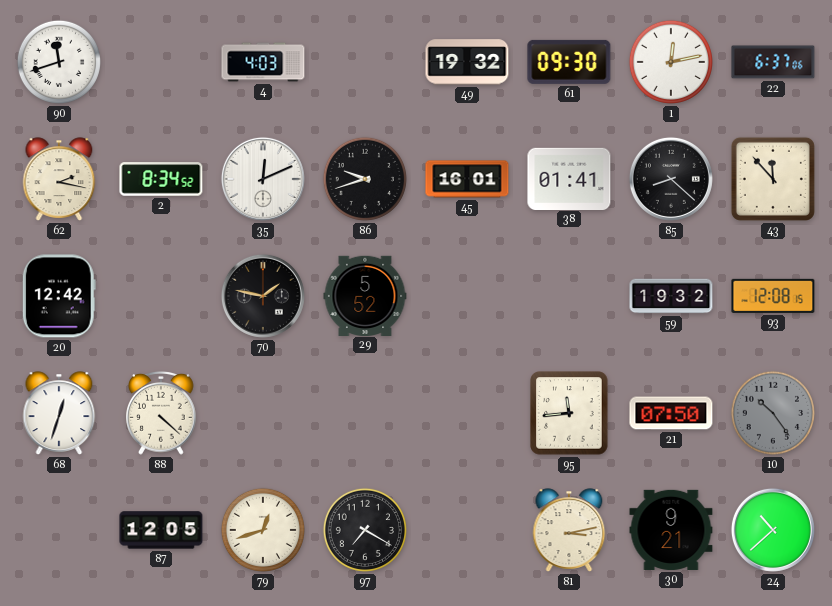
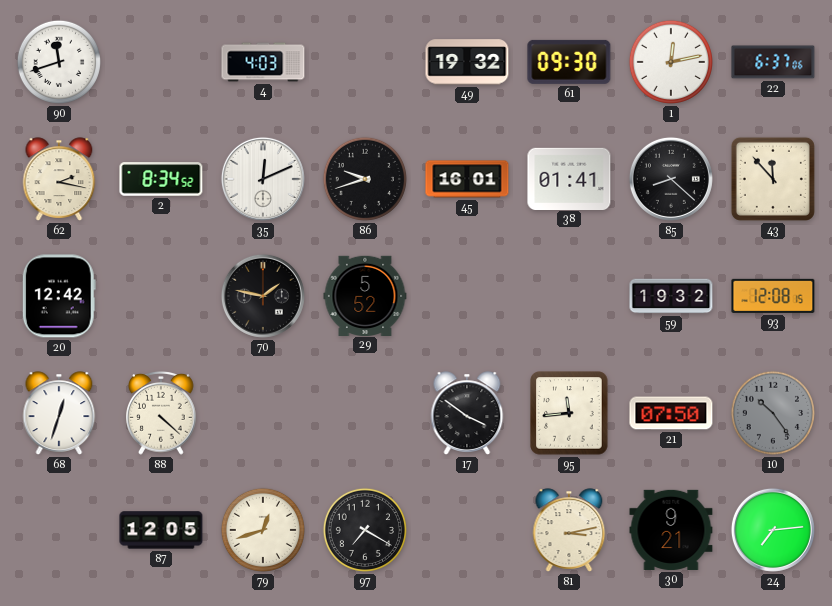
17: none -> 3:51 (467, 413)
24: 10:38 -> 7:14 (773, 530)
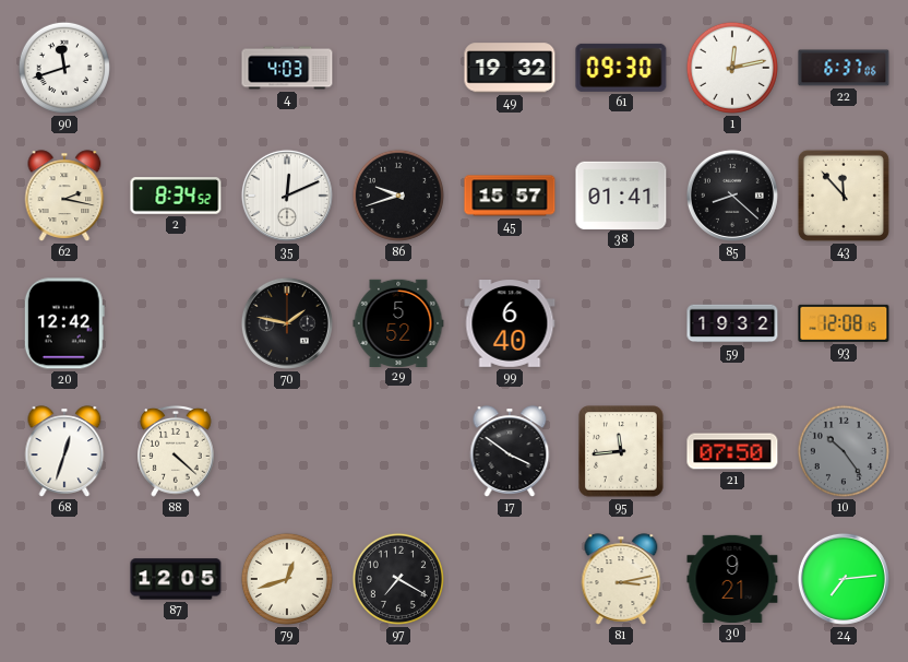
45: 16:01 -> 15:57 (510, 196)
99: none -> 6:40 (510, 324)
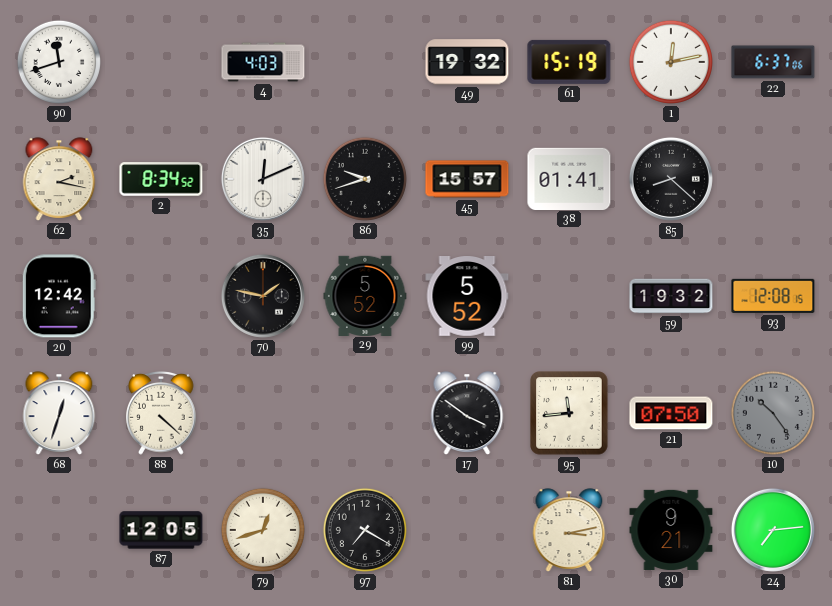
61: 09:30 -> 15:19 (569, 62)
43: 11:53 -> none (844, 196)
99: 6:40 -> 5:52 (467, 297)
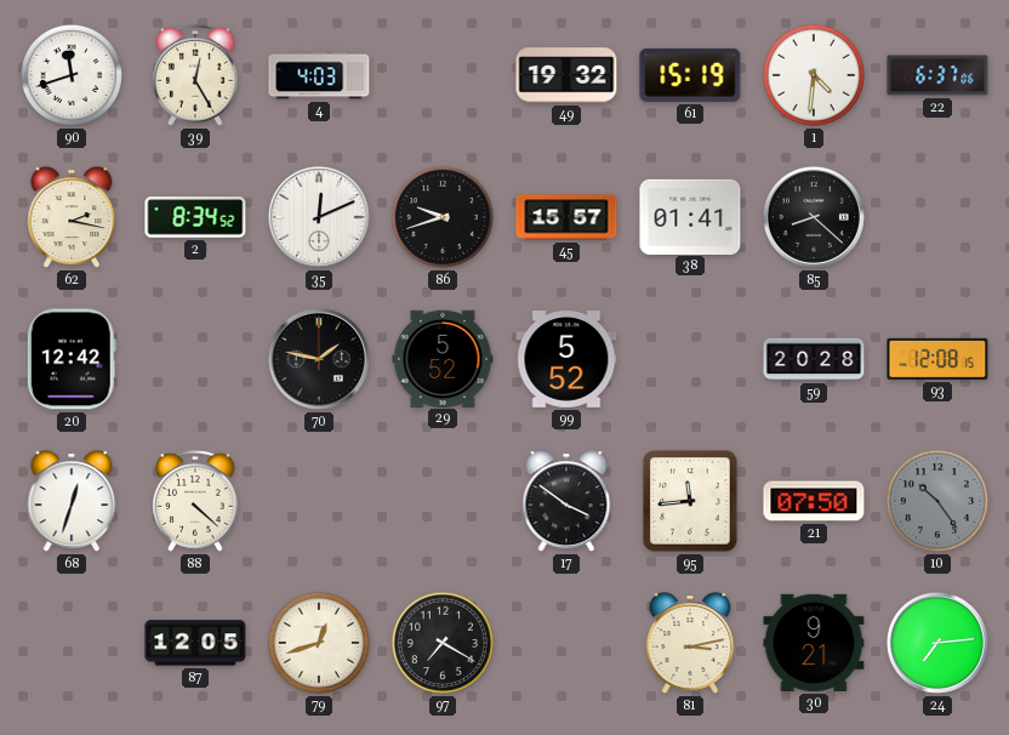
39: none -> 12:25 (196, 75)
1: 12:13 -> 4:31 (814, 75)
59: 19:32 -> 20:28 (814, 359)
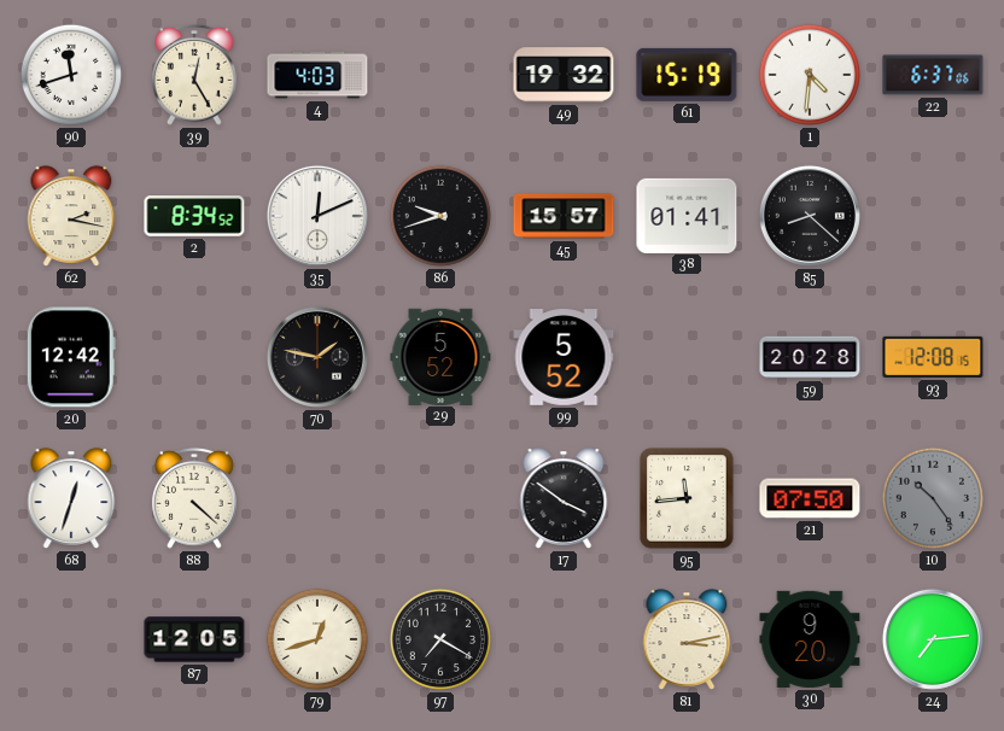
30: 9:21 -> 9:20 (810, 639)
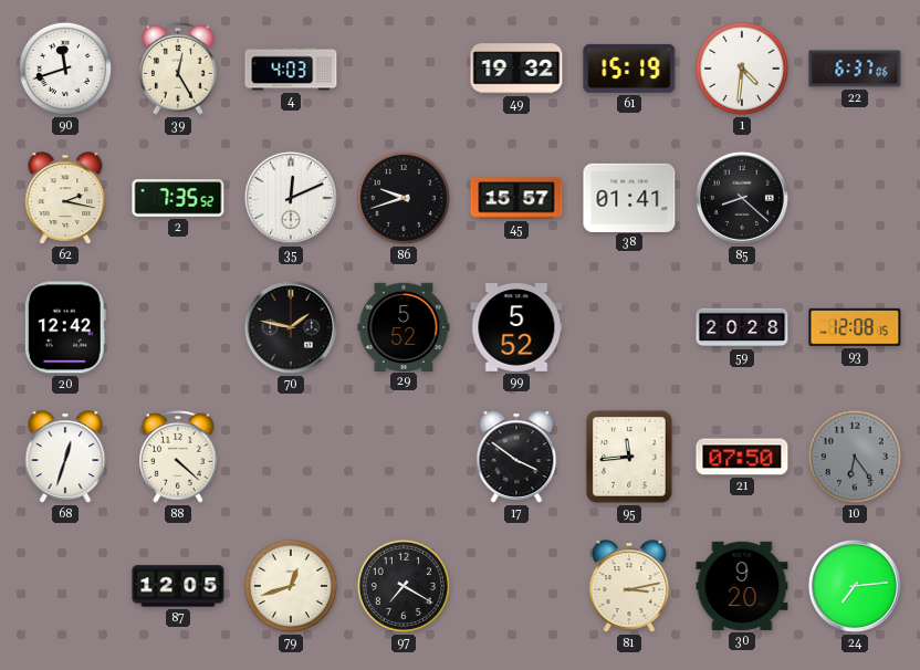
2: 8:34 -> 7:35 (178, 198)
10: 10:24 -> 6:24 (855, 457)
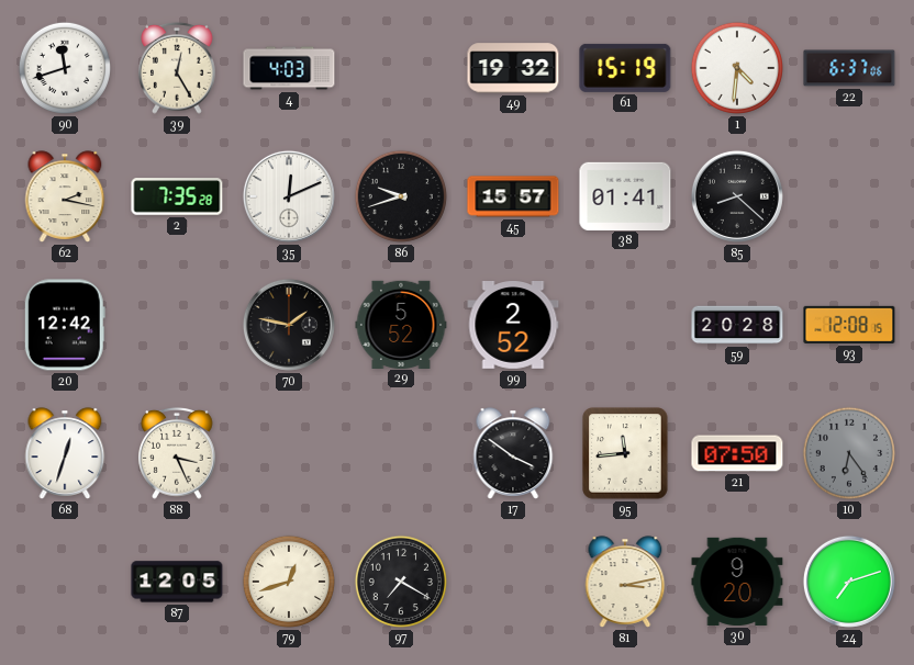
2: 7:35:52 -> 7:35:28 (177, 196)
99: 5:52 -> 2:52 (513, 326)
88: 4:22 -> 3:26 (178, 453)
24: 7:14 -> 7:12 (849, 582)
